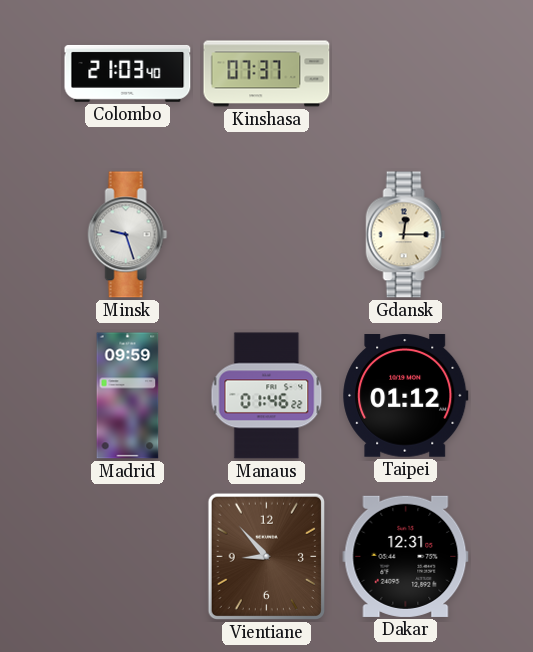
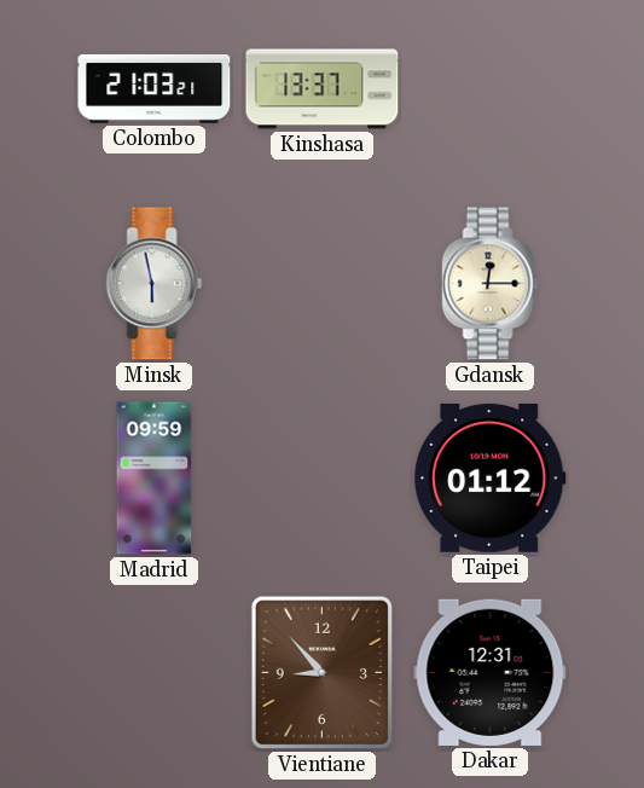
Colombo: 21:03:40 -> 21:03:21 (155, 88)
Kinshasa: 07:37 -> 13:37 (323, 89)
Minsk: 9:27 -> 5:58 (155, 284)
Manaus: 01:46 -> none (267, 396)
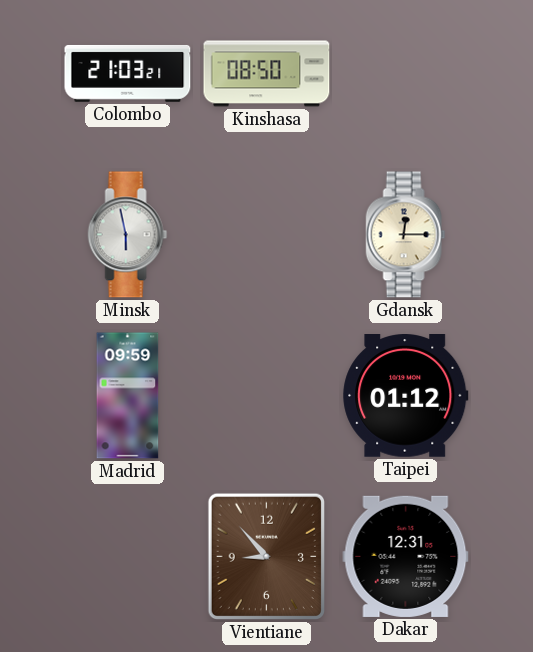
Kinshasa: 13:37 -> 08:50 (267, 74)
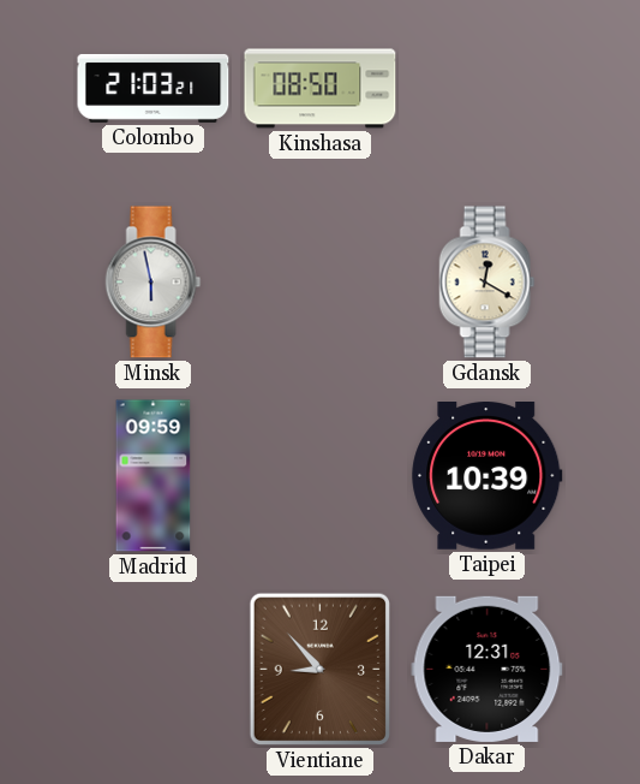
Gdansk: 12:15 -> 12:20 (488, 283)
Taipei: 01:12 -> 10:39 (488, 476)
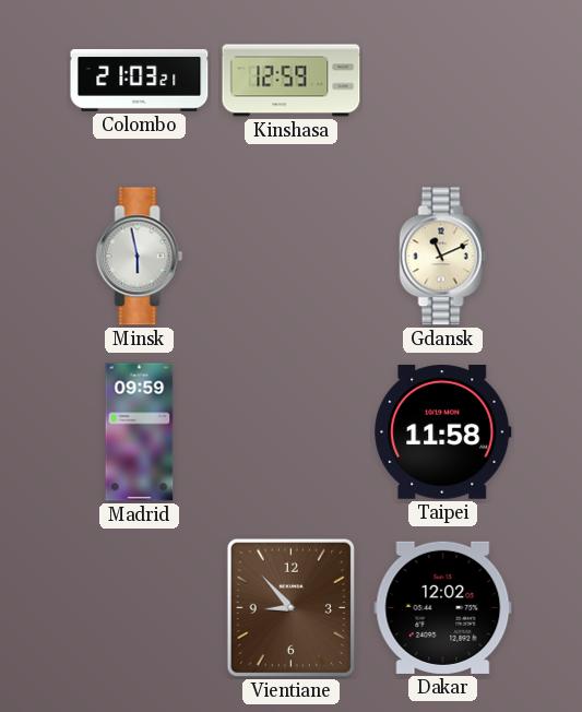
Kinshasa: 08:50 -> 12:59 (292, 81)
Gdansk: 12:20 -> 11:11 (443, 257)
Taipei: 10:39 -> 11:58 (443, 432)
Dakar: 12:31 -> 12:02 (443, 607)
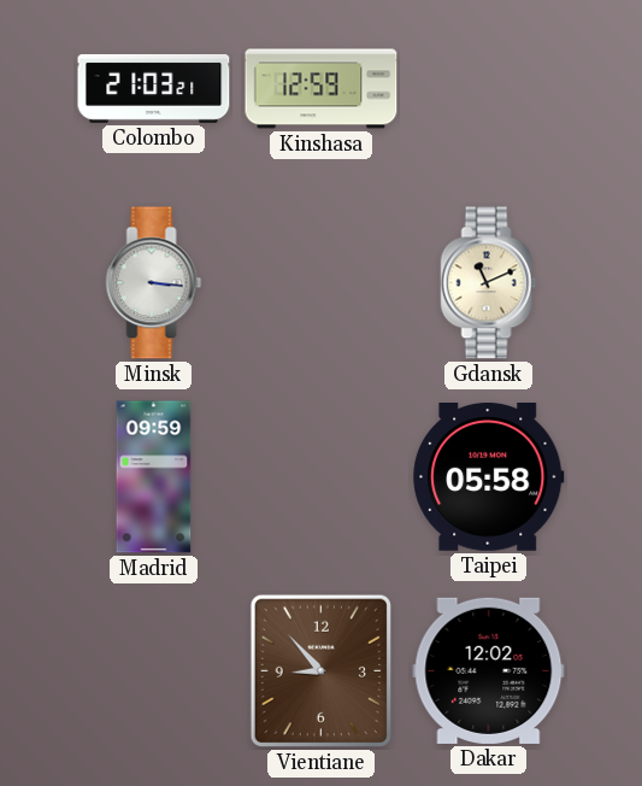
Minsk: 5:58 -> 3:16 (154, 283)
Taipei: 11:58 -> 05:58 (489, 477)
